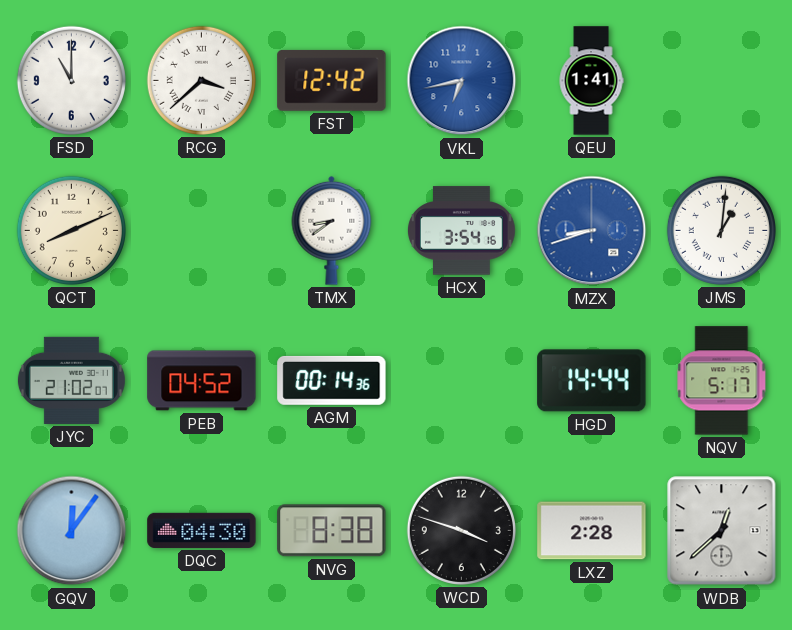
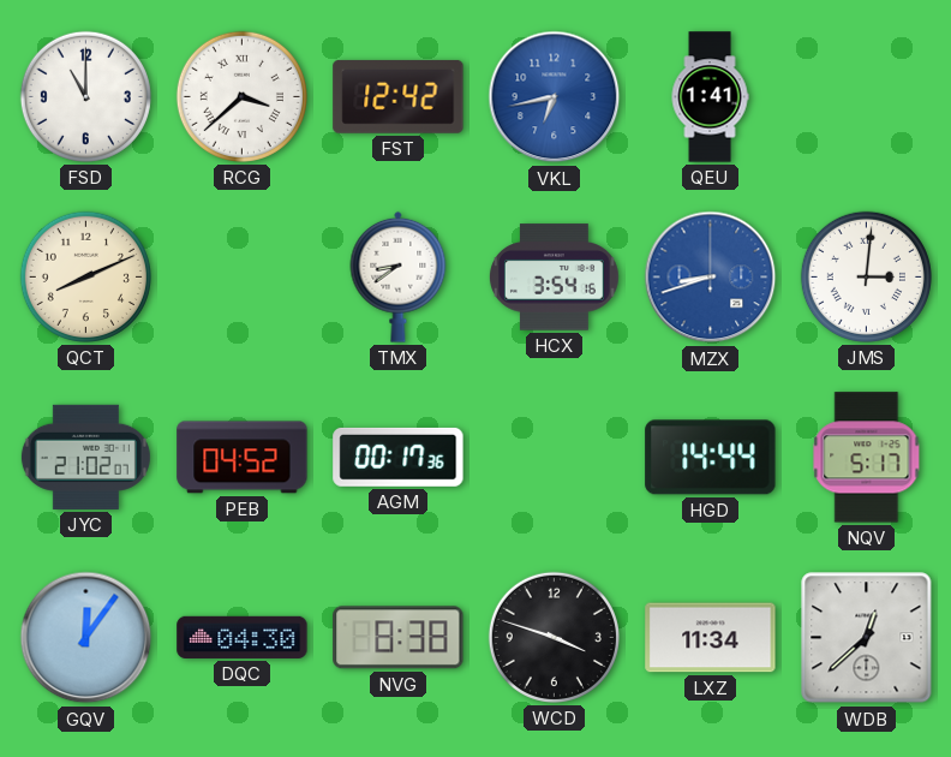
JMS: 1:01 -> 3:01 (866, 276)
AGM: 00:14 -> 00:17 (399, 457)
LXZ: 2:28 -> 11:34 (711, 638)
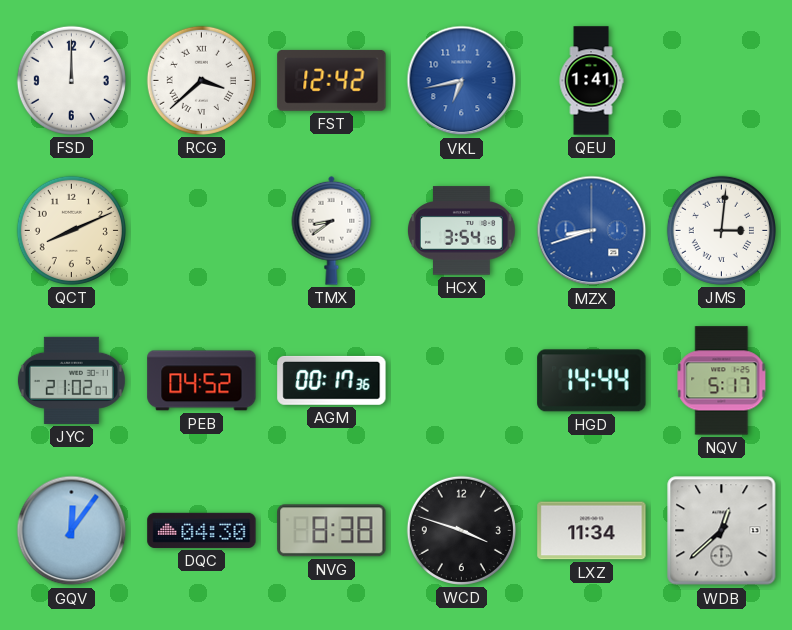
FSD: 11:00 -> 12:00 (71, 80)
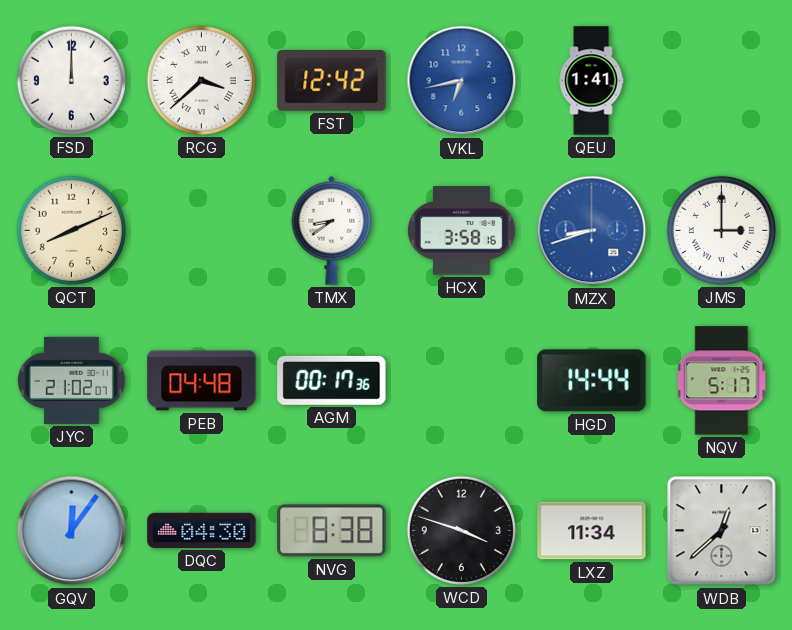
HCX: 3:54 -> 3:58 (461, 231)
JMS: 3:01 -> 3:00 (721, 230)
PEB: 04:52 -> 04:48 (202, 381)
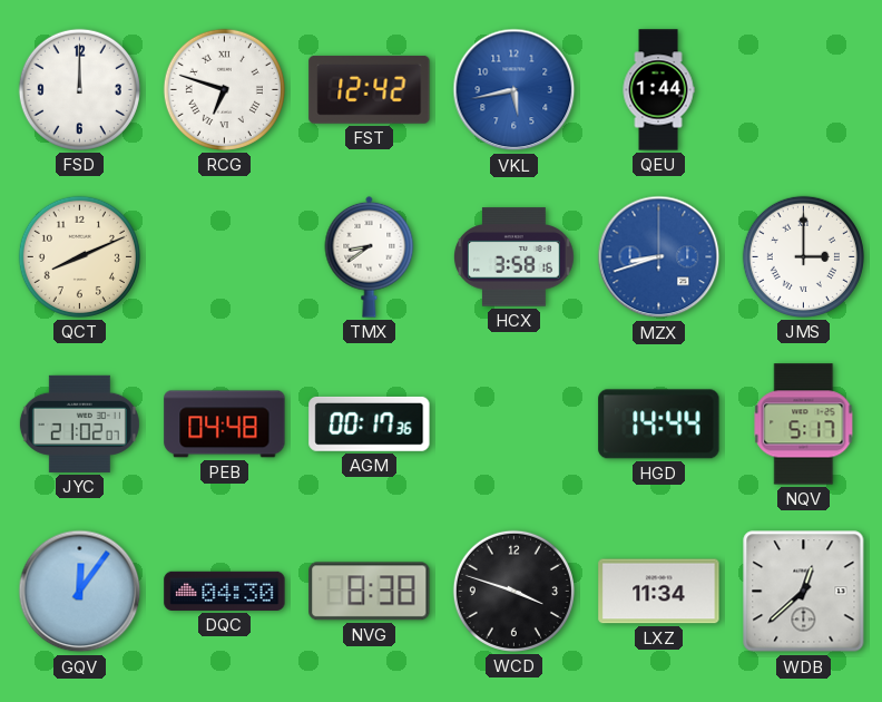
RCG: 3:38 -> 6:48 (224, 89)
VKL: 6:43 -> 5:43 (514, 90)
QEU: 1:41 -> 1:44 (658, 90)
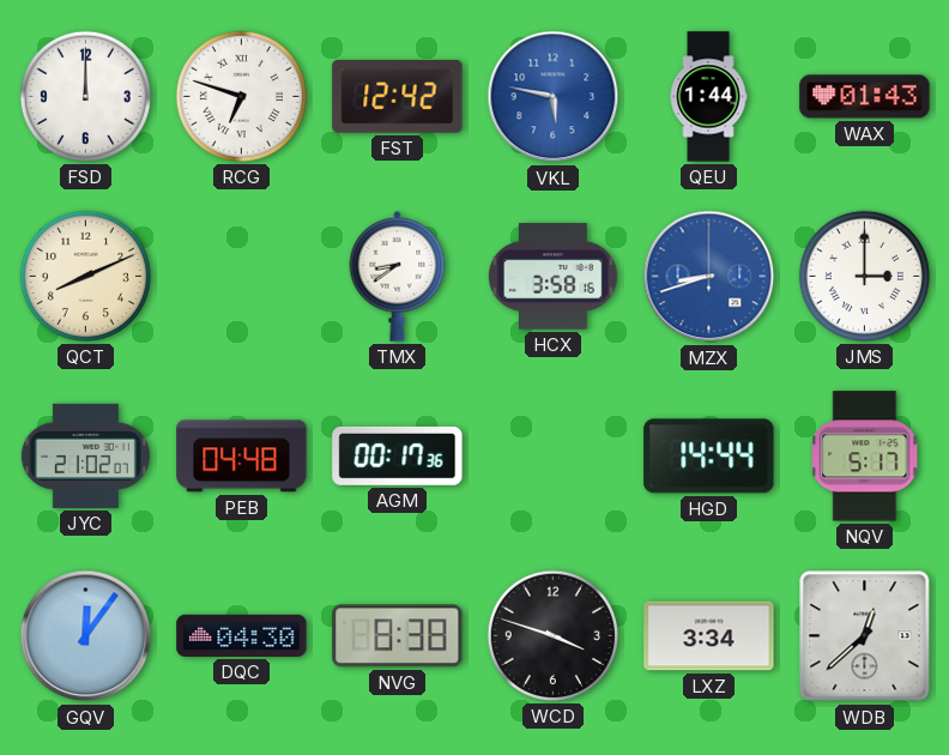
VKL: 5:43 -> 5:47 (554, 97)
WAX: none -> 01:43 (865, 97)
LXZ: 11:34 -> 3:34 (709, 636)
